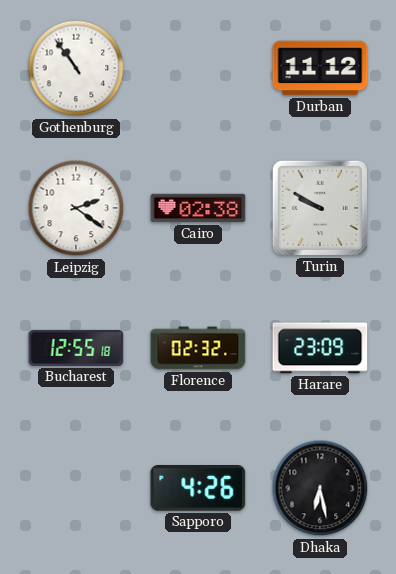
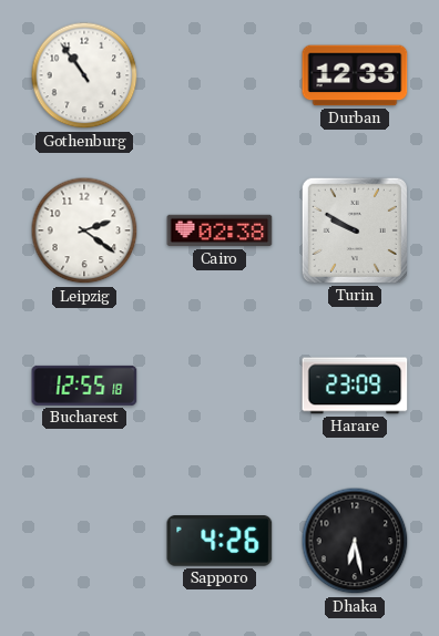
Durban: 11:12 -> 12:33 (355, 75)
Florence: 02:32 -> none (198, 348)
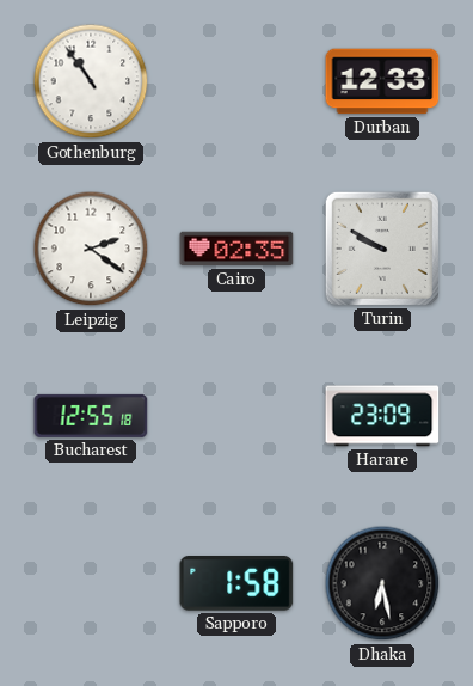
Cairo: 02:38 -> 02:35 (236, 249)
Sapporo: 4:26 -> 1:58 (236, 584)
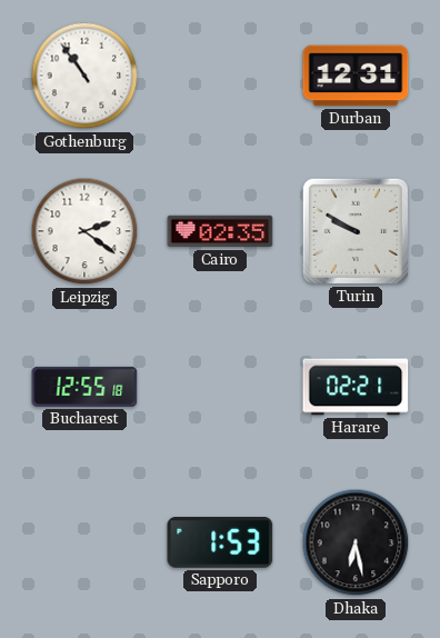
Durban: 12:33 -> 12:31 (356, 76)
Harare: 23:09 -> 02:21 (356, 387)
Sapporo: 1:58 -> 1:53 (220, 544)
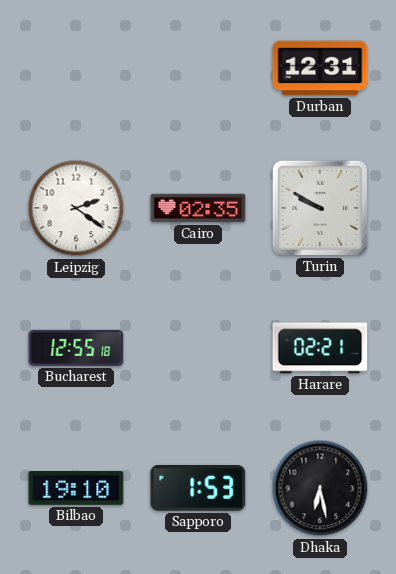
Gothenburg: 10:54 -> none (84, 76)
Bilbao: none -> 19:10 (76, 489)
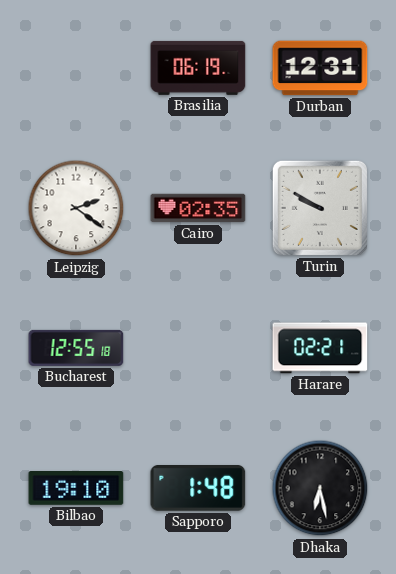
Brasilia: none -> 06:19 (198, 68)
Sapporo: 1:53 -> 1:48 (198, 489)
